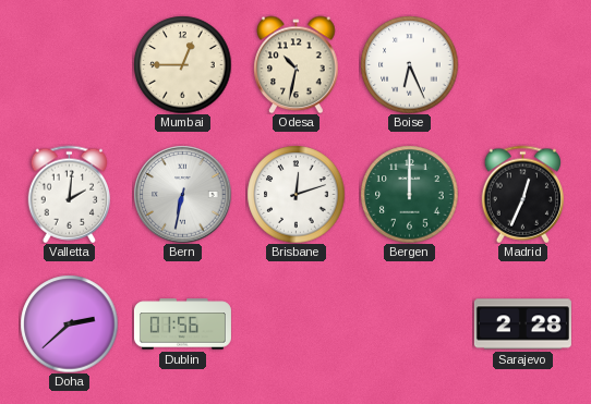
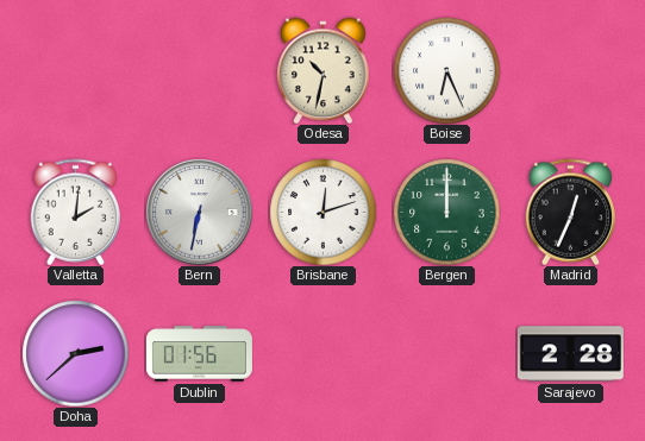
Mumbai: 12:45 -> none (182, 64)
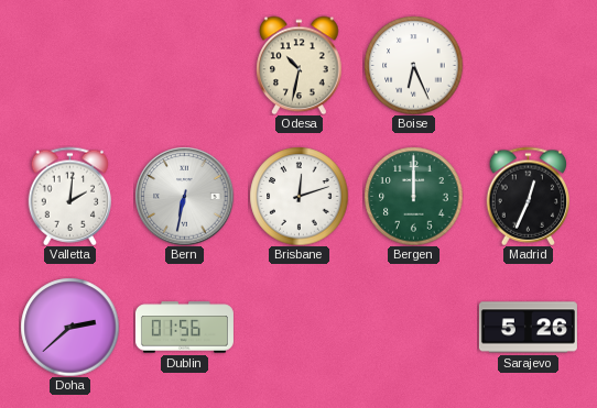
Sarajevo: 2:28 -> 5:26 (528, 328)
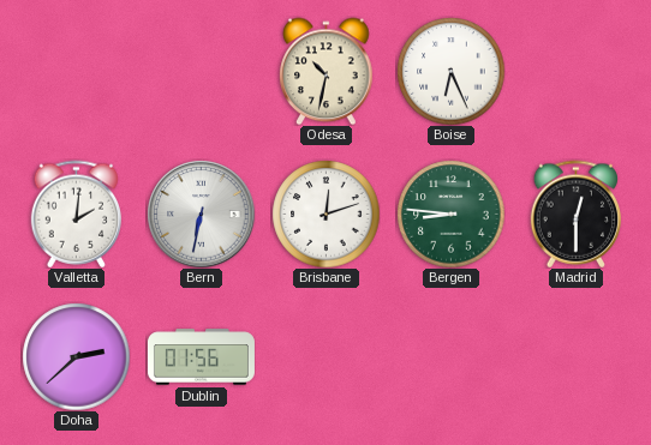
Bergen: 12:00 -> 8:46 (450, 214)
Madrid: 12:34 -> 12:30 (577, 214)
Sarajevo: 5:26 -> none (528, 328)
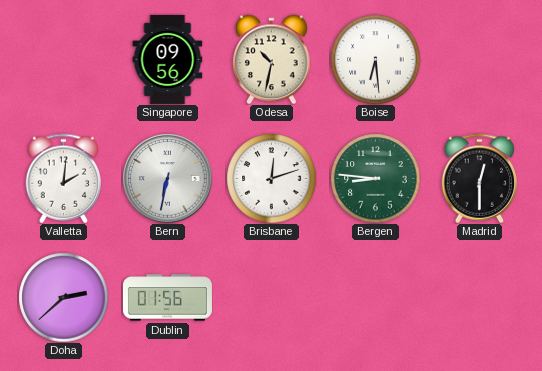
Singapore: none -> 09:56 (168, 59)
Boise: 6:26 -> 6:29 (375, 59)
